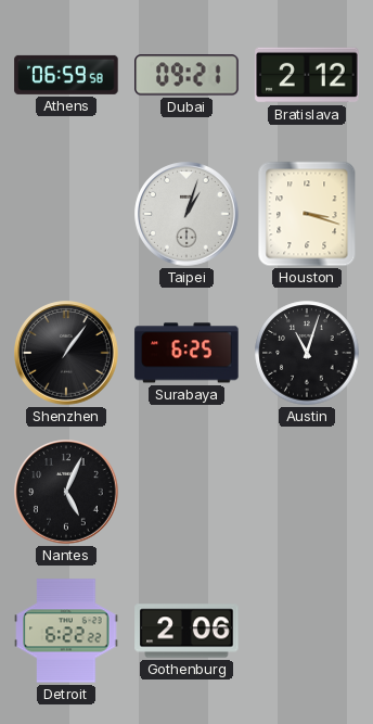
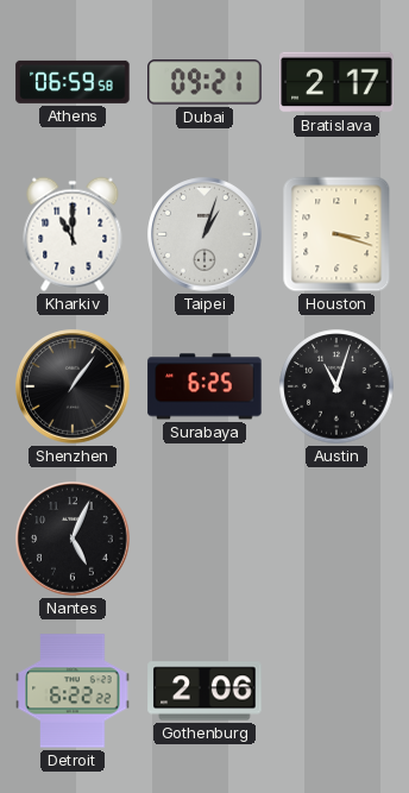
Bratislava: 2:12 -> 2:17 (336, 82)
Kharkiv: none -> 11:00 (73, 234)
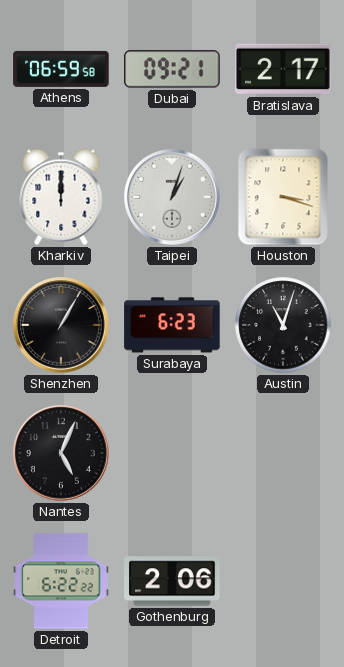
Kharkiv: 11:00 -> 12:00 (61, 197)
Shenzhen: 1:06 -> 1:05 (61, 325)
Surabaya: 6:25 -> 6:23 (172, 325)
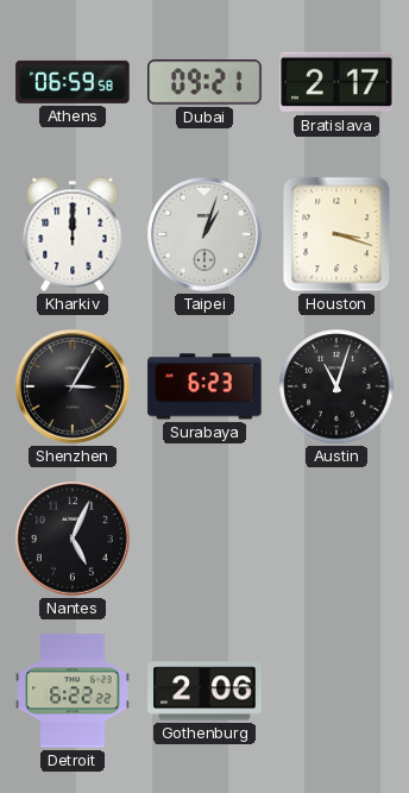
Shenzhen: 1:05 -> 3:05 (73, 386)
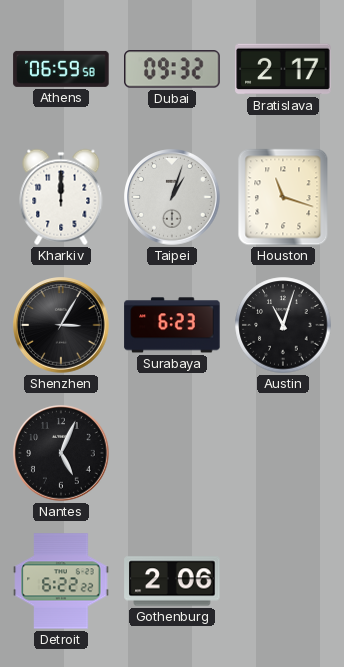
Dubai: 09:21 -> 09:32 (172, 69)
Houston: 3:18 -> 11:18 (283, 197)
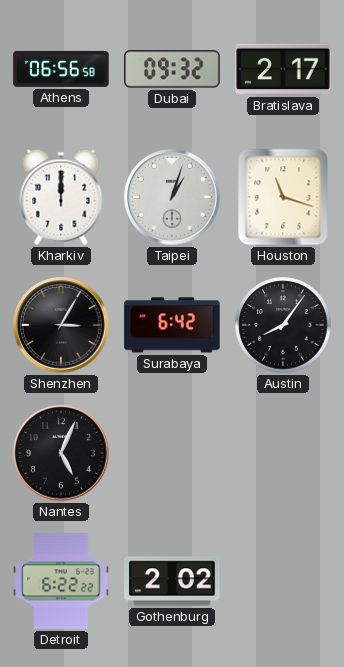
Athens: 06:59 -> 06:56 (61, 69)
Surabaya: 6:23 -> 6:42 (172, 325)
Austin: 11:03 -> 8:06 (283, 325)
Gothenburg: 2:06 -> 2:02 (172, 581)
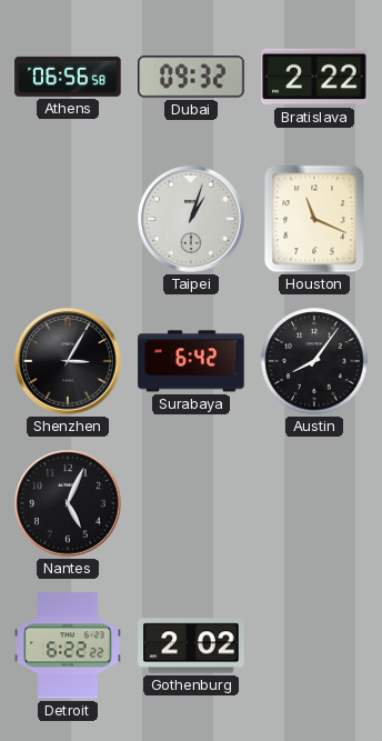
Bratislava: 2:17 -> 2:22 (314, 77)
Kharkiv: 12:00 -> none (61, 197)
Houston: 11:18 -> 11:19 (314, 219)
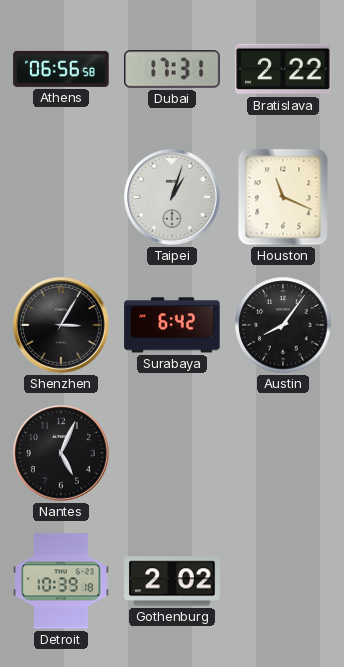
Dubai: 09:32 -> 17:31 (172, 69)
Detroit: 6:22 -> 10:39 (61, 581)
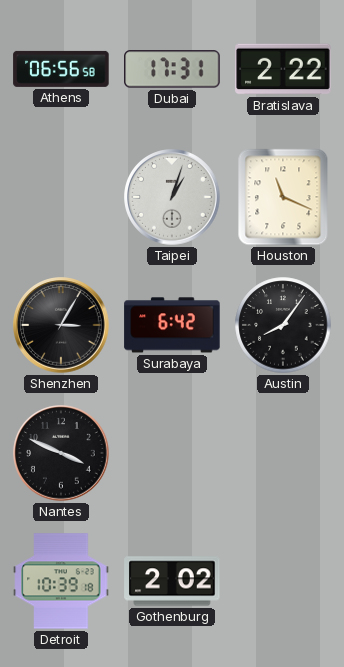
Nantes: 5:04 -> 3:49 (61, 453)
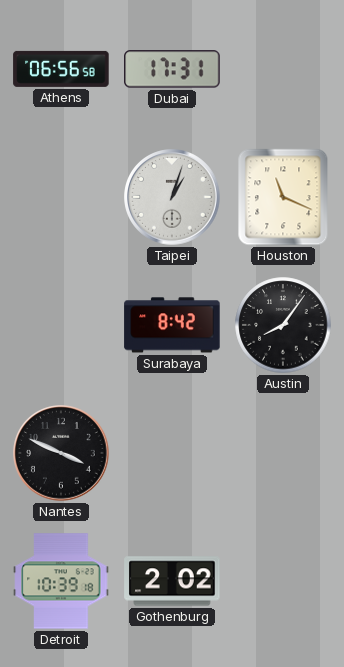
Bratislava: 2:22 -> none (283, 69)
Shenzhen: 3:05 -> none (61, 325)
Surabaya: 6:42 -> 8:42 (172, 325)
